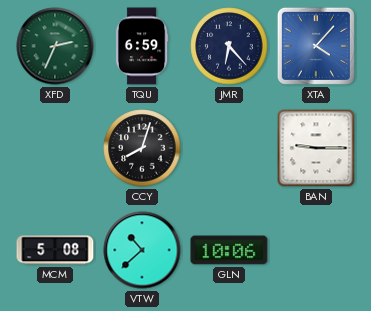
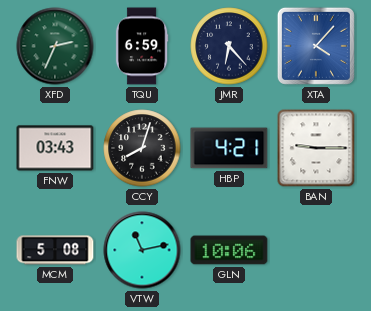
FNW: none -> 03:43 (55, 148)
HBP: none -> 4:21 (229, 148)
VTW: 10:38 -> 11:13 (142, 250)
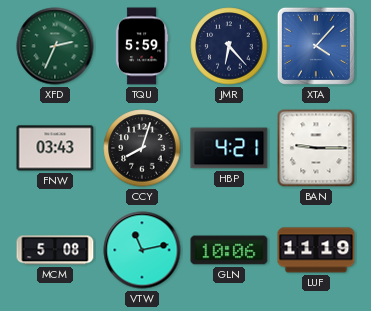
TQU: 6:59 -> 5:59 (142, 46)
LUF: none -> 11:19 (316, 250)
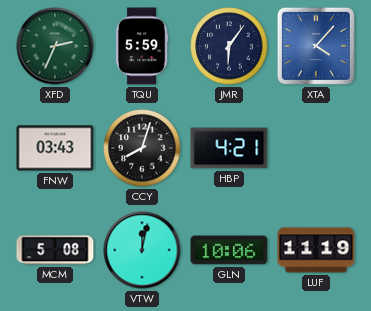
JMR: 6:23 -> 6:06 (229, 46)
BAN: 9:15 -> none (316, 148)
VTW: 11:13 -> 12:02 (142, 250)
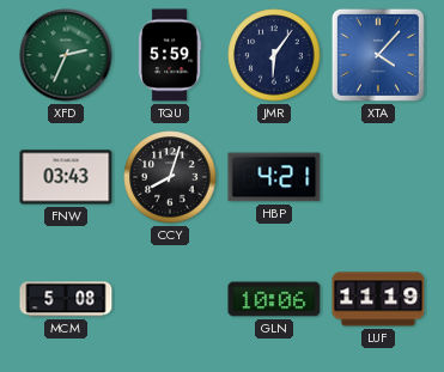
VTW: 12:02 -> none (142, 250)
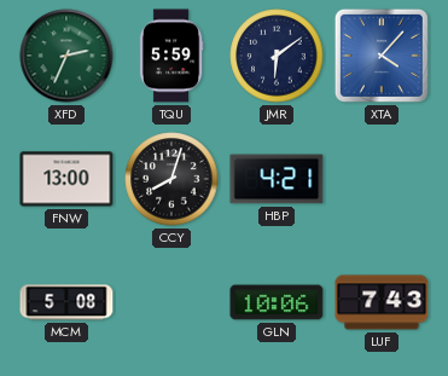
JMR: 6:06 -> 6:09 (277, 56)
FNW: 03:43 -> 13:00 (66, 179)
LUF: 11:19 -> 7:43 (382, 302)
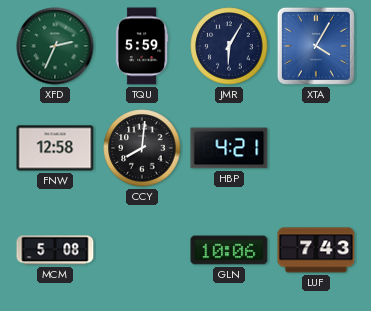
JMR: 6:09 -> 6:05 (229, 46)
XTA: 4:07 -> 4:05 (316, 46)
FNW: 13:00 -> 12:58 (55, 148)
CCY: 8:03 -> 8:01 (142, 148)
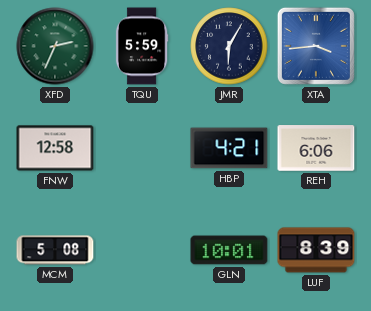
XTA: 4:05 -> 3:44 (316, 46)
CCY: 8:01 -> none (142, 148)
REH: none -> 6:06 (316, 148)
GLN: 10:06 -> 10:01 (229, 250)
LUF: 7:43 -> 8:39 (316, 250)
